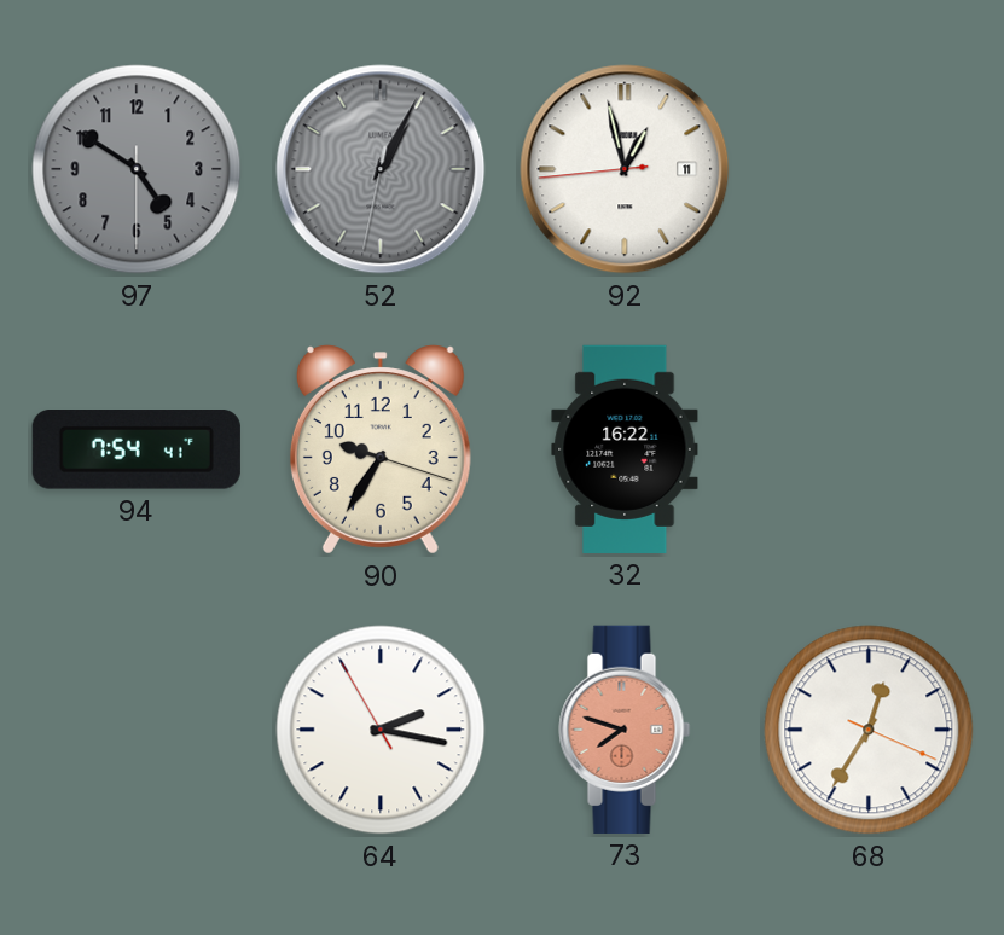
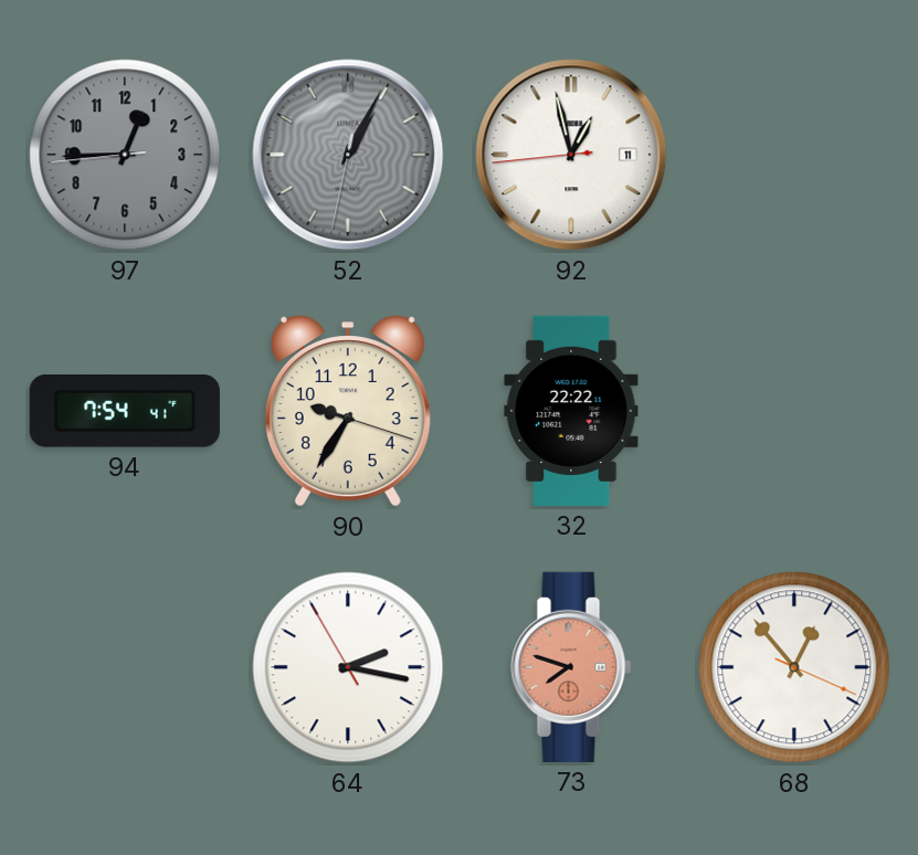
97: 4:50 -> 12:44 (125, 155)
32: 16:22 -> 22:22 (571, 411)
68: 12:35 -> 12:53 (794, 667)
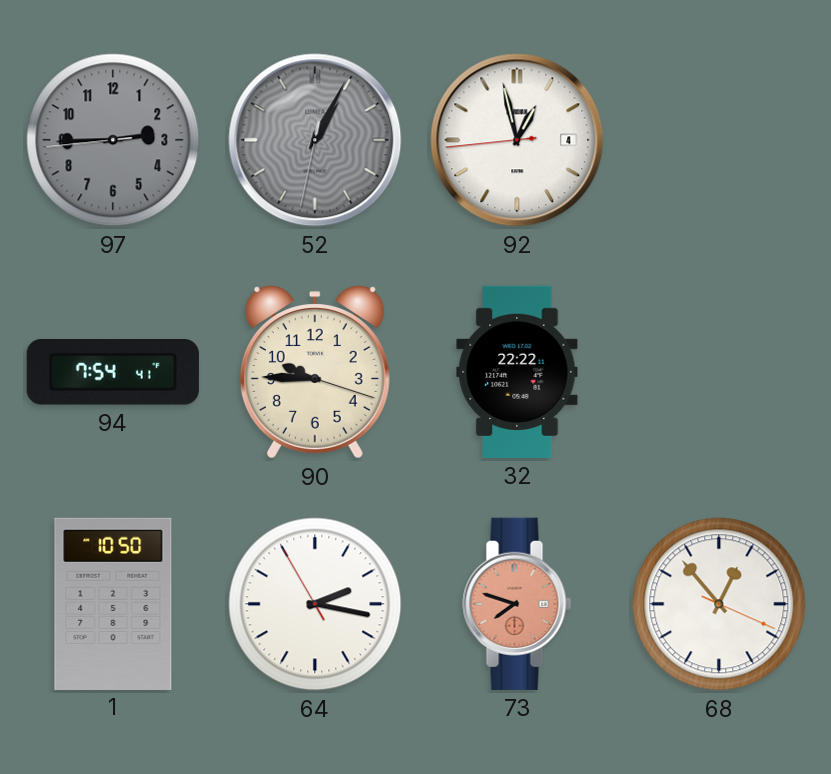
97: 12:44 -> 2:44 (113, 140)
92 date: 11 -> 4 (517, 140)
90: 9:35 -> 9:45 (315, 372)
1: none -> 10:50 (113, 603)
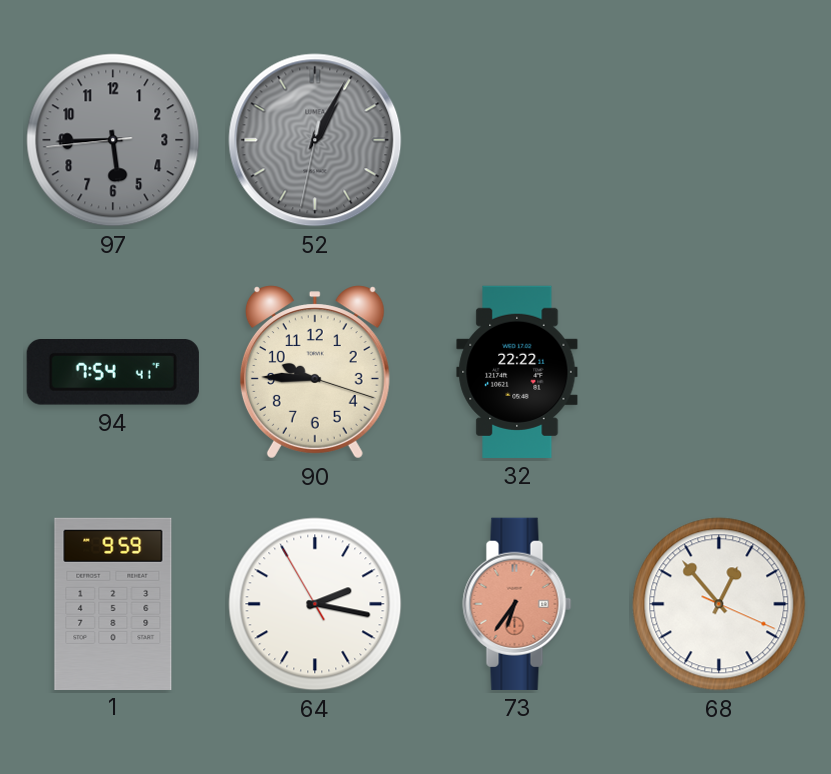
97: 2:44 -> 5:44 (113, 140)
92: 12:57 -> none (517, 140)
1: 10:50 -> 9:59 (113, 603)
73: 7:48 -> 6:36 (517, 604)
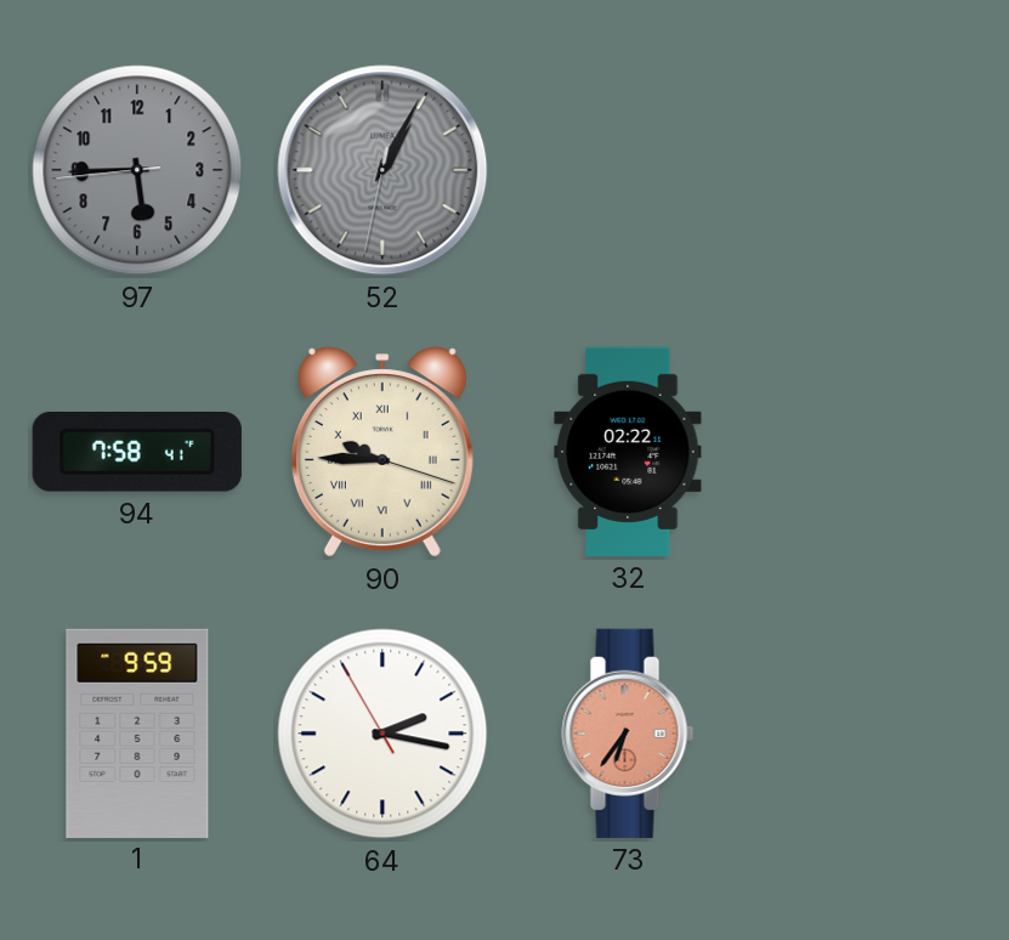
94: 7:54 -> 7:58 (137, 453)
90 numerals: Arabic -> Roman (382, 452)
32: 22:22 -> 02:22 (628, 452)
68: 12:53 -> none (719, 604)
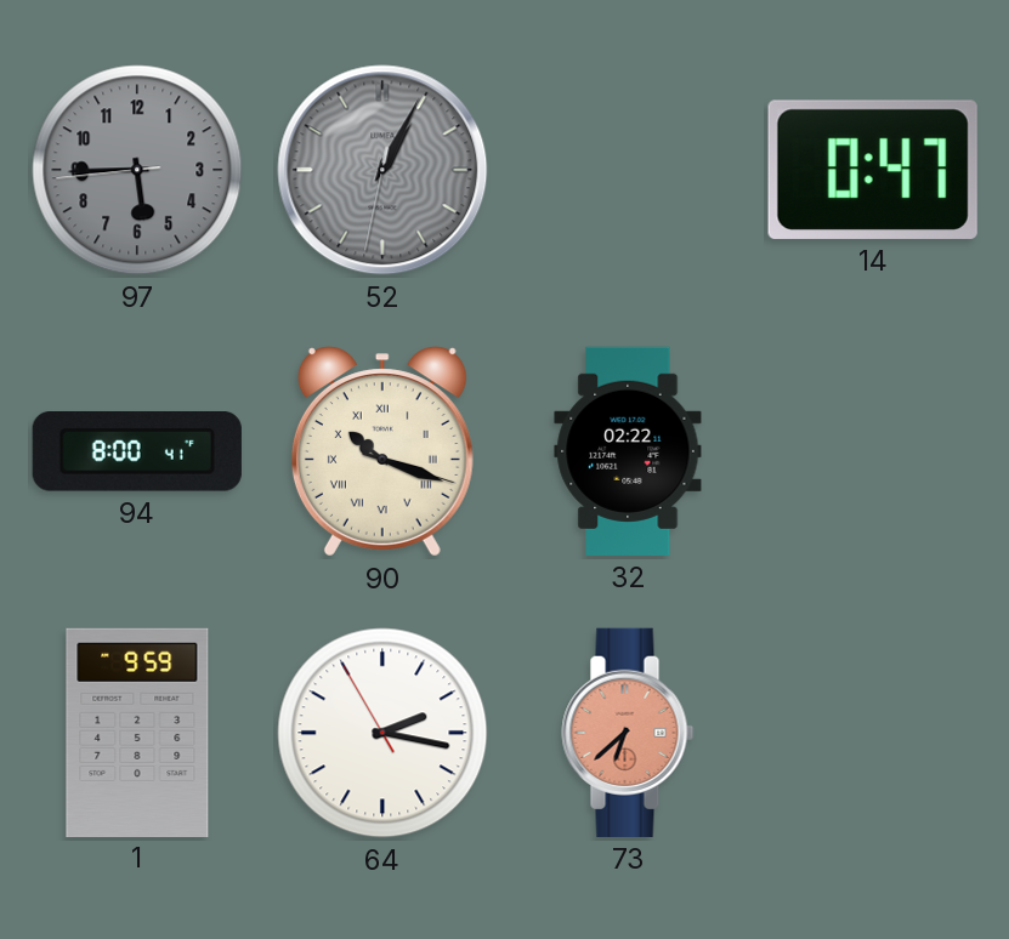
14: none -> 0:47 (873, 170)
94: 7:58 -> 8:00 (137, 453)
90: 9:45 -> 10:18 (382, 451)
73: 6:36 -> 6:38 (628, 733)
